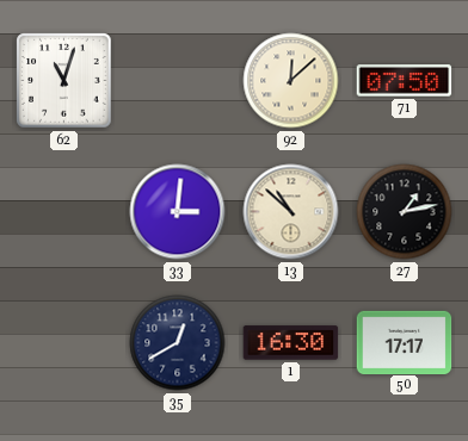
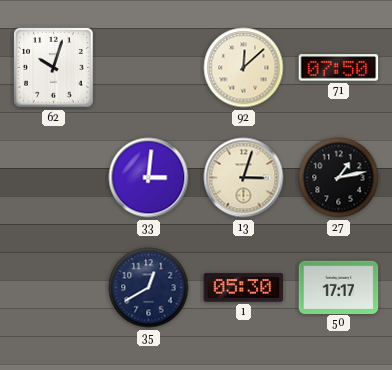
62: 11:03 -> 10:03 (54, 68)
13: 10:52 -> 3:03 (244, 178)
1: 16:30 -> 05:30 (244, 288)
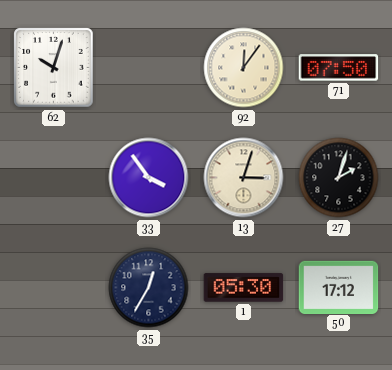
92: 12:08 -> 12:06 (244, 68)
33: 3:01 -> 3:54 (149, 178)
27: 1:13 -> 2:03 (339, 178)
35: 12:40 -> 12:35 (149, 288)
50: 17:17 -> 17:12 (339, 287)
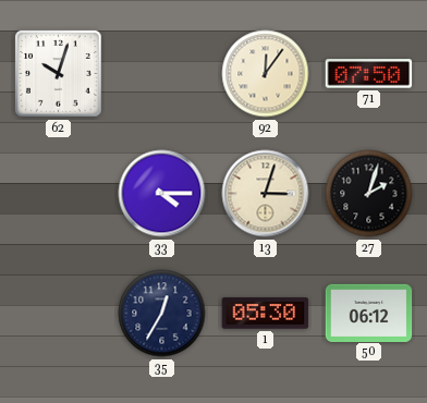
33: 3:54 -> 4:15 (162, 194)
50: 17:12 -> 06:12 (369, 313)
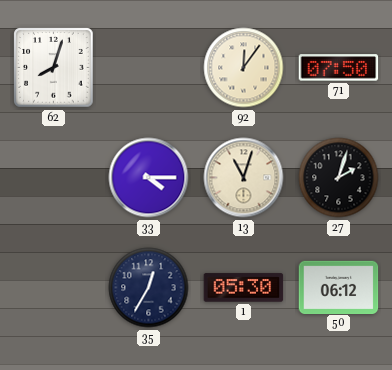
62: 10:03 -> 8:03 (54, 68)
13: 3:03 -> 11:03 (244, 178)
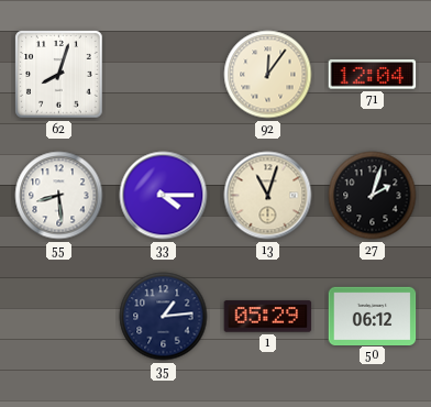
71: 07:50 -> 12:04 (373, 75)
55: none -> 8:29 (59, 196)
35: 12:35 -> 1:14 (164, 317)
1: 05:30 -> 05:29 (268, 317)
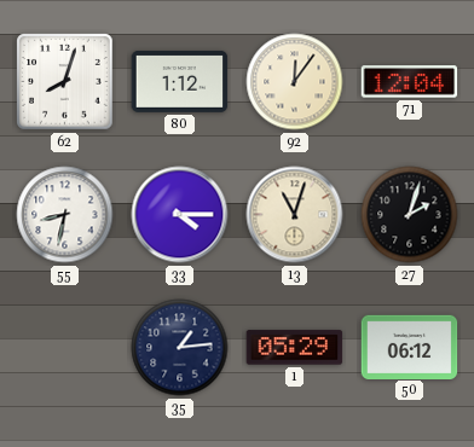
80: none -> 1:12 (180, 81)
55: 8:29 -> 8:32 (65, 215)
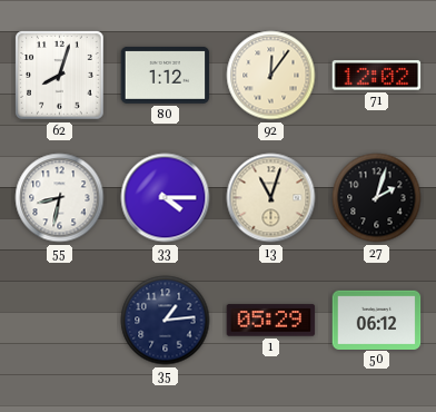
71: 12:04 -> 12:02 (377, 76)
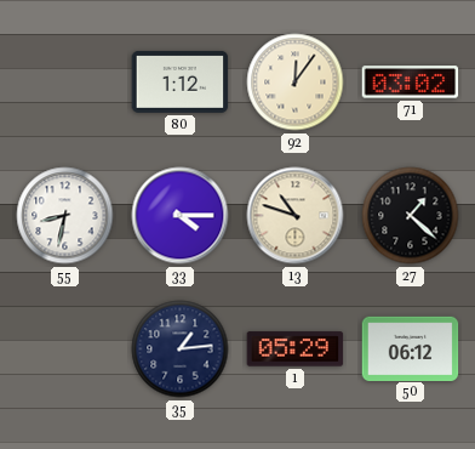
62: 8:03 -> none (60, 76)
71: 12:02 -> 03:02 (411, 83)
13: 11:03 -> 10:48 (296, 216)
27: 2:03 -> 1:22 (411, 216)
